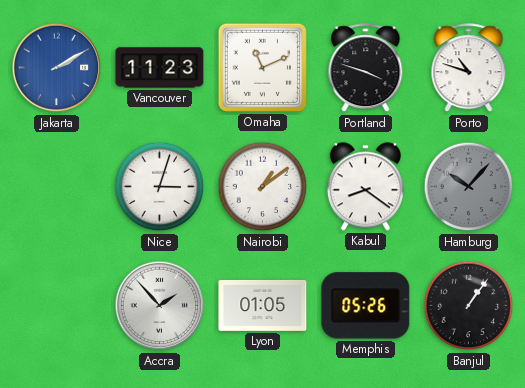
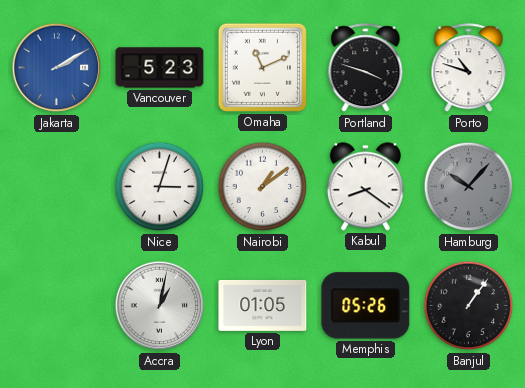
Vancouver: 11:23 -> 5:23 (160, 68)
Accra: 1:53 -> 1:02 (160, 306)
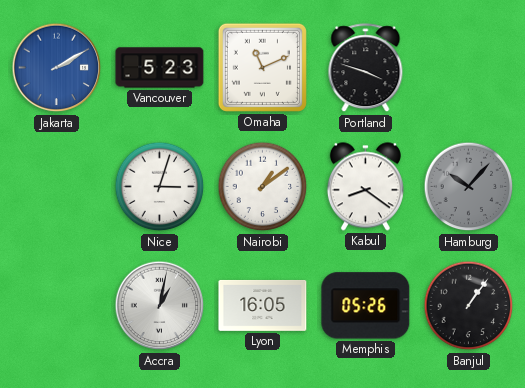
Porto: 10:48 -> none (469, 68)
Lyon: 01:05 -> 16:05 (263, 305)
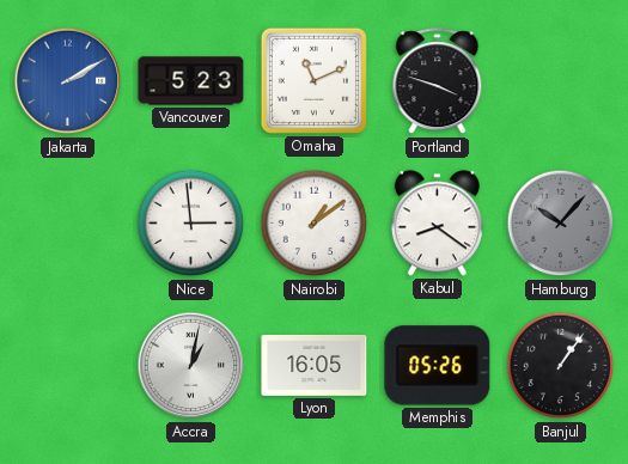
Nice: 3:03 -> 2:59 (191, 224)
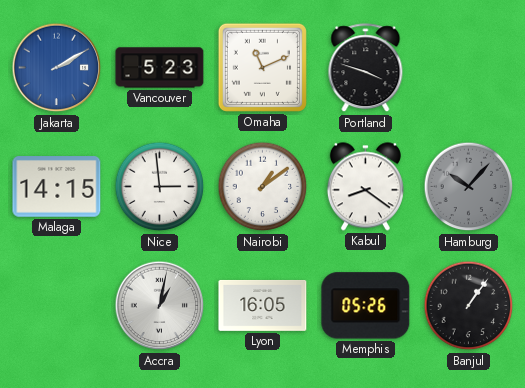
Malaga: none -> 14:15 (57, 187)
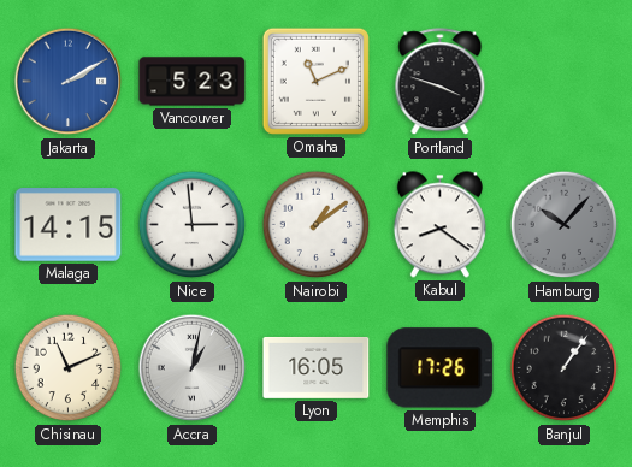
Chisinau: none -> 11:11 (69, 368)
Memphis: 05:26 -> 17:26 (441, 368)
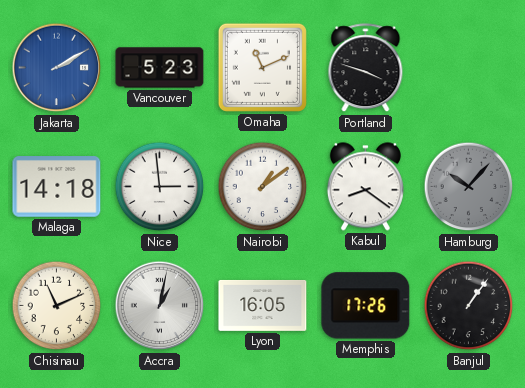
Malaga: 14:15 -> 14:18 (57, 187)
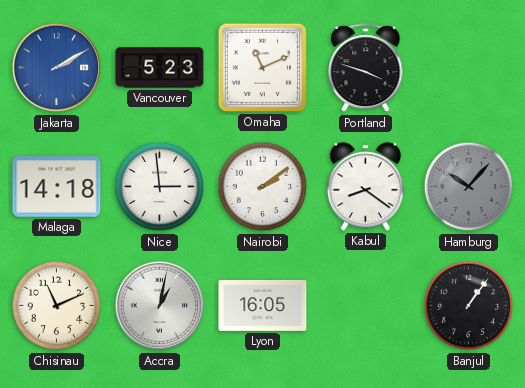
Nairobi: 1:09 -> 2:09 (263, 187)
Memphis: 17:26 -> none (366, 306)
